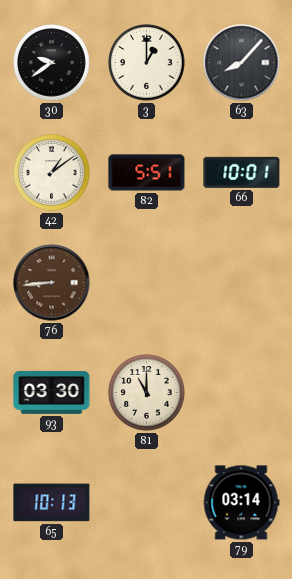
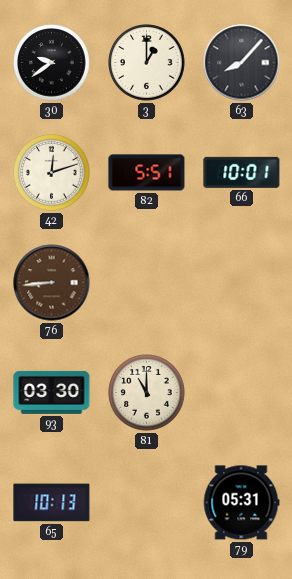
42: 1:09 -> 12:12 (52, 173)
79: 03:14 -> 05:31 (241, 503)
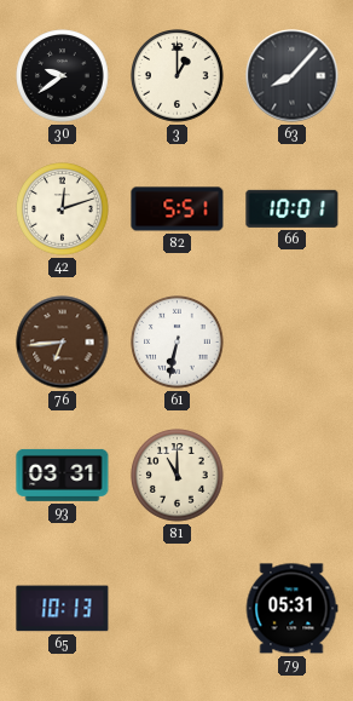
76: 8:44 -> 6:44 (63, 343)
61: none -> 6:32 (178, 343)
93: 03:30 -> 03:31 (63, 475)
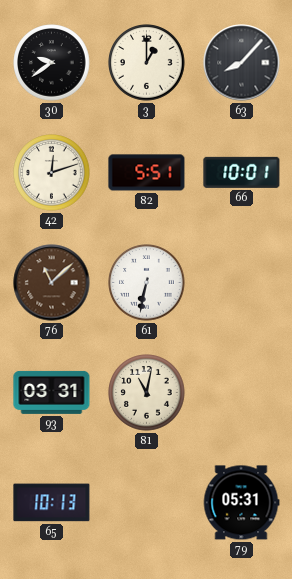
76: 6:44 -> 11:08 (52, 283)
81: 11:00 -> 11:02 (147, 393)
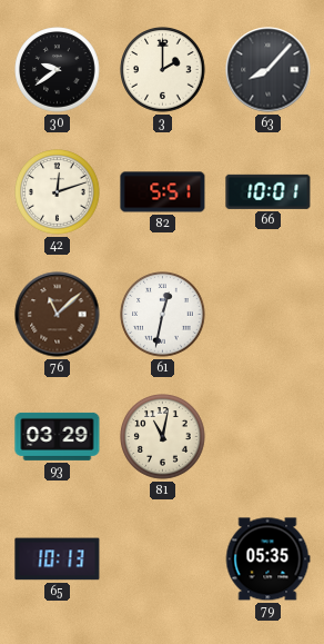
3: 1:00 -> 2:00 (163, 70)
61: 6:32 -> 12:32 (163, 315)
93: 03:31 -> 03:29 (58, 436)
79: 05:31 -> 05:35 (267, 559)
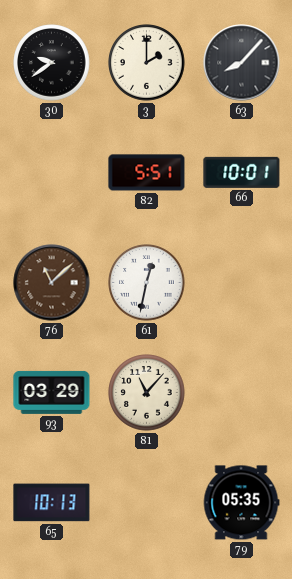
42: 12:12 -> none (58, 192)
81: 11:02 -> 11:07 (147, 393)
